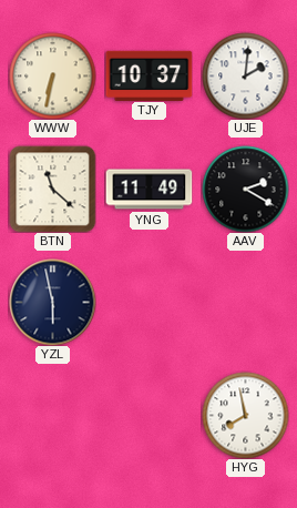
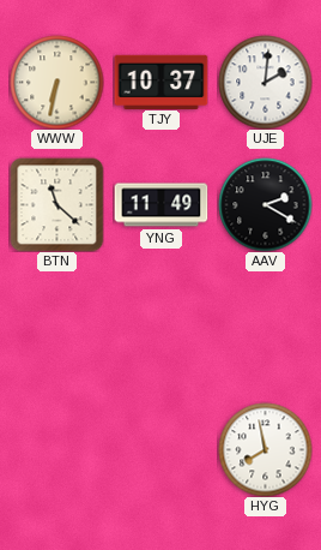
YZL: 5:58 -> none (52, 302)
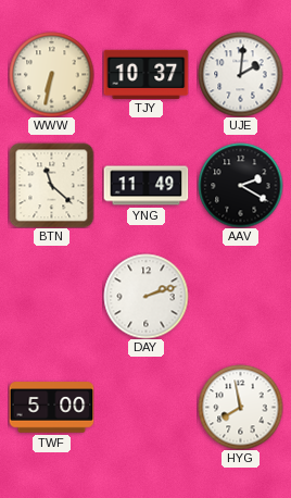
DAY: none -> 2:12 (145, 296)
TWF: none -> 5:00 (51, 408)
